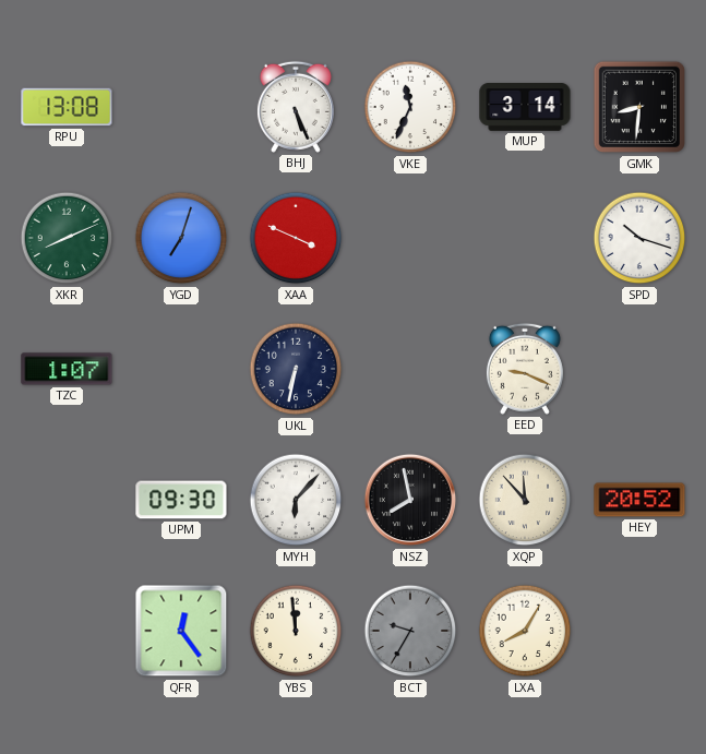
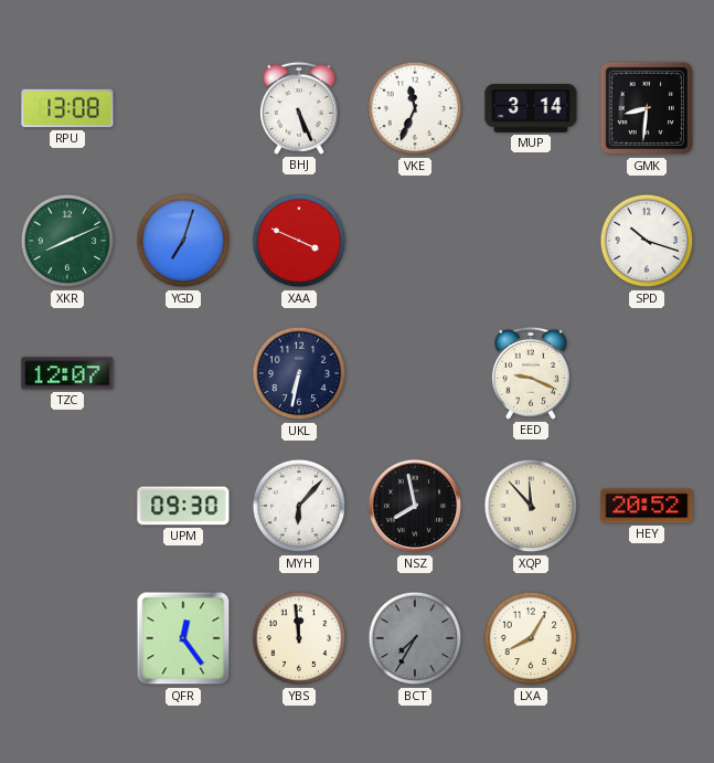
TZC: 1:07 -> 12:07 (67, 373)
BCT: 9:35 -> 7:35 (415, 638)
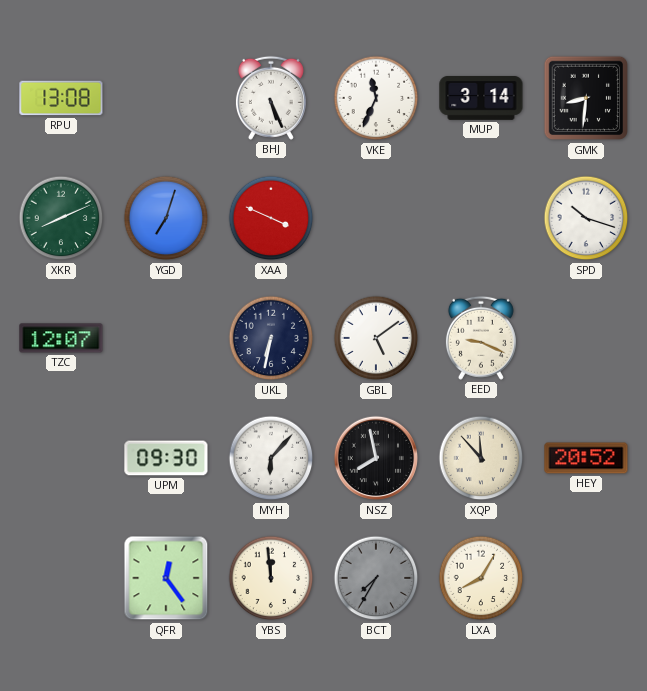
GBL: none -> 5:09 (376, 338)
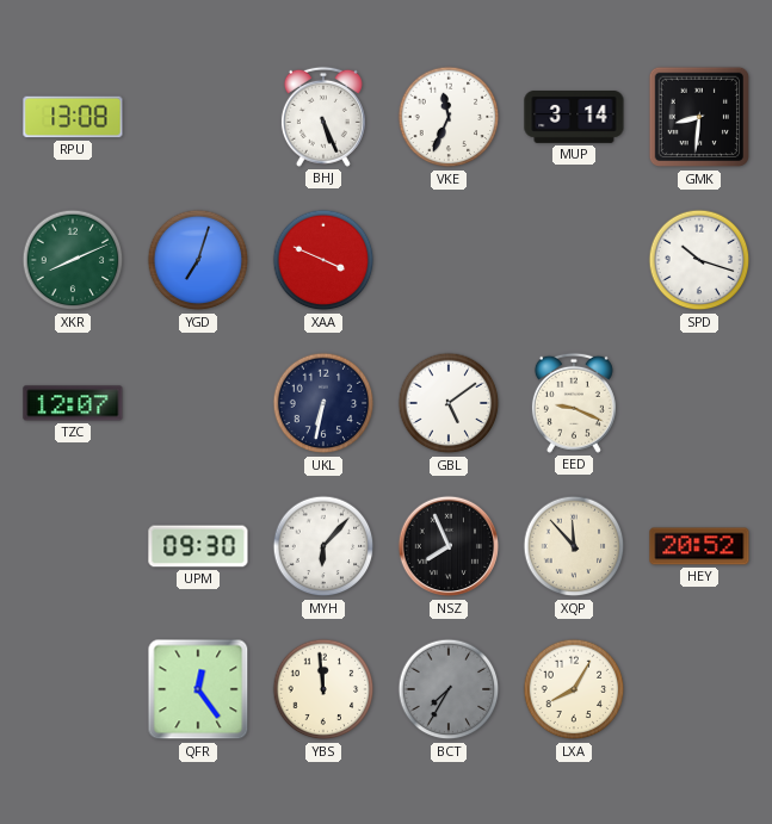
NSZ: 7:58 -> 7:56 (449, 546)
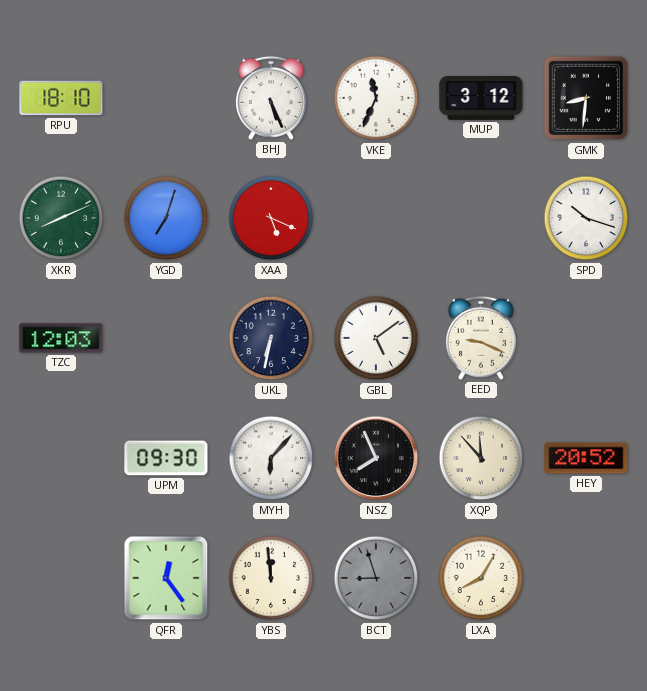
RPU: 13:08 -> 18:10 (61, 98)
MUP: 3:14 -> 3:12 (481, 98)
XAA: 3:49 -> 5:19 (271, 218)
TZC: 12:07 -> 12:03 (61, 338)
BCT: 7:35 -> 8:57 (376, 578)
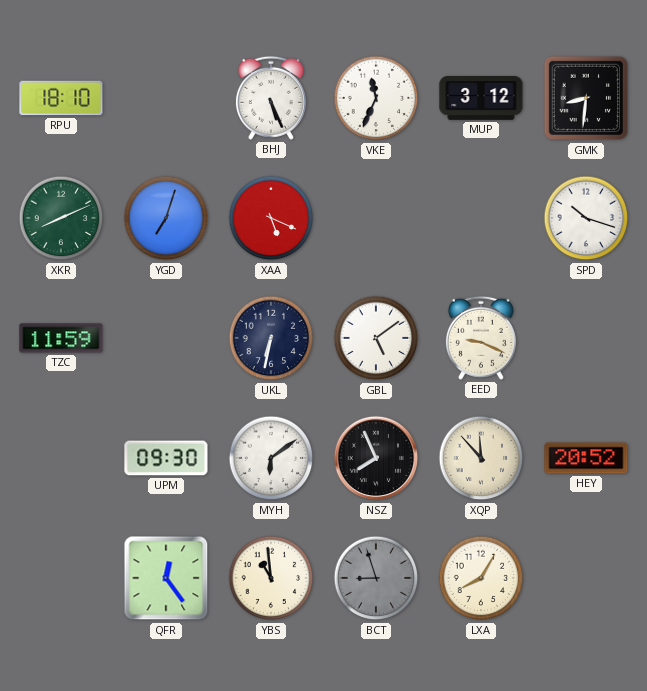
TZC: 12:03 -> 11:59 (61, 338)
MYH: 6:07 -> 6:09 (271, 458)
YBS: 11:59 -> 10:59 (271, 578)
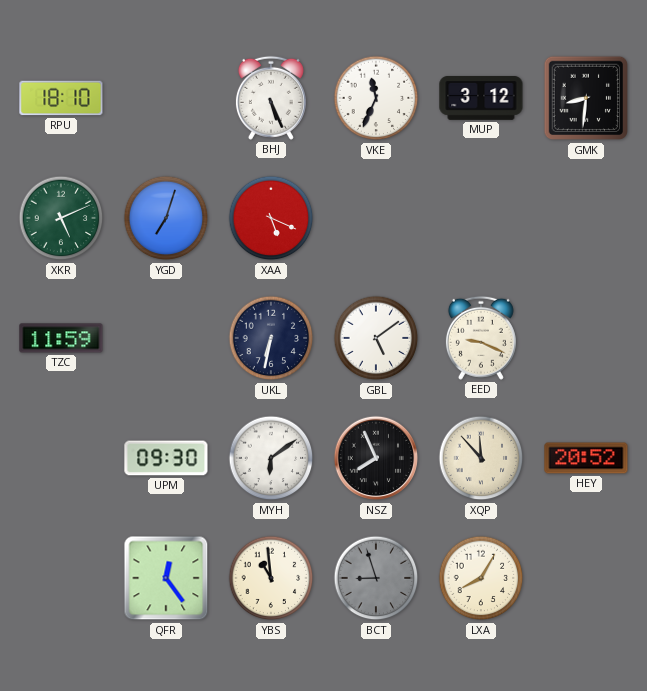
XKR: 8:11 -> 5:11 (61, 218)
SPD: 10:18 -> none (586, 218)
